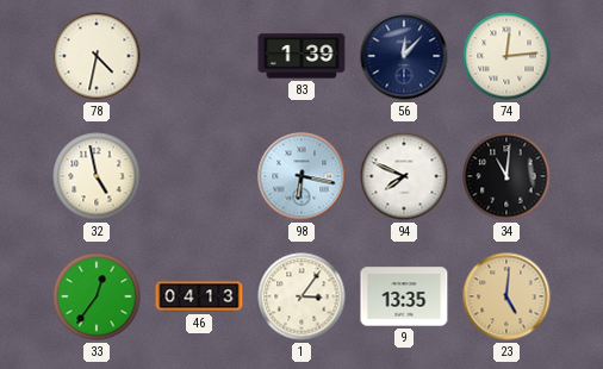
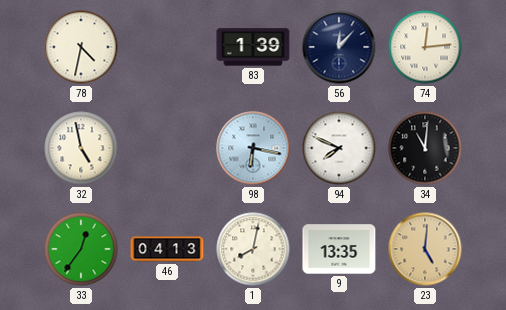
1: 3:06 -> 8:02 (253, 249)
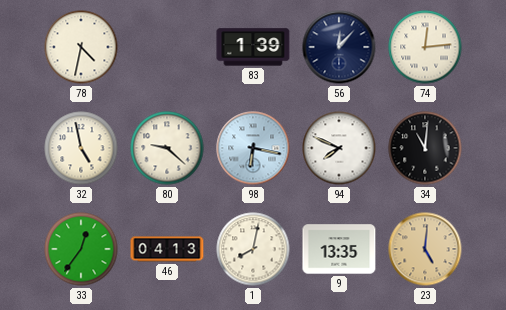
80: none -> 9:22 (167, 148)
